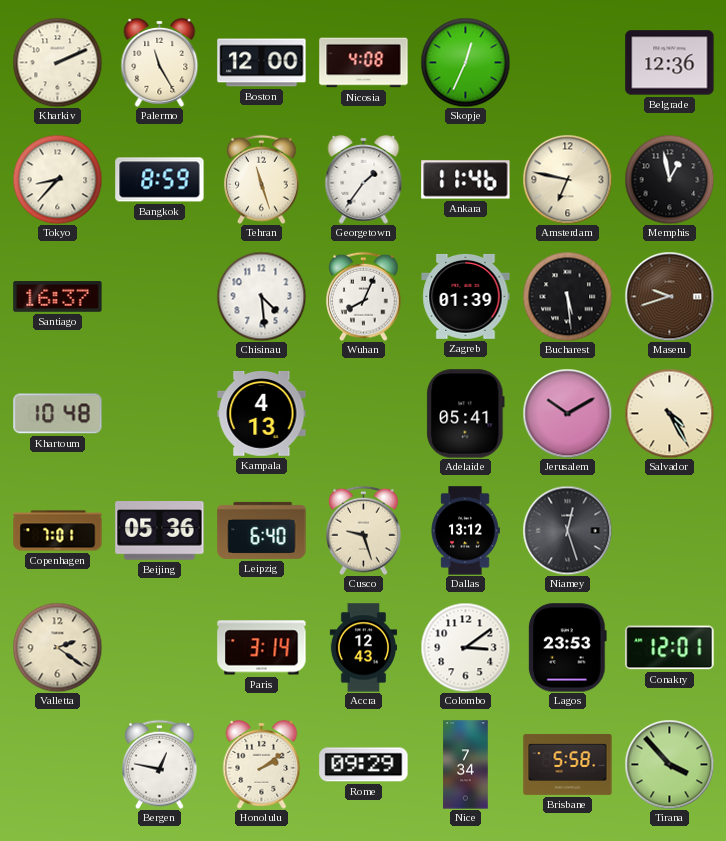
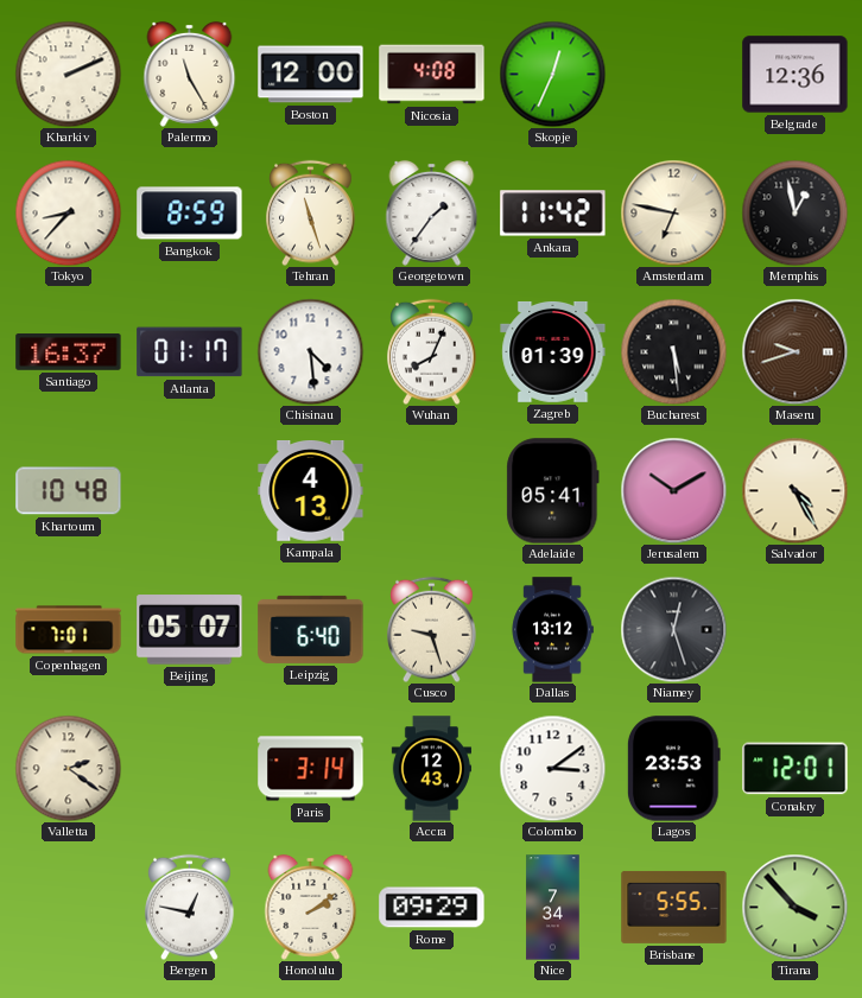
Ankara: 11:46 -> 11:42 (553, 214)
Atlanta: none -> 01:17 (190, 352)
Beijing: 05:36 -> 05:07 (190, 630)
Brisbane: 5:58 -> 5:55 (674, 907)
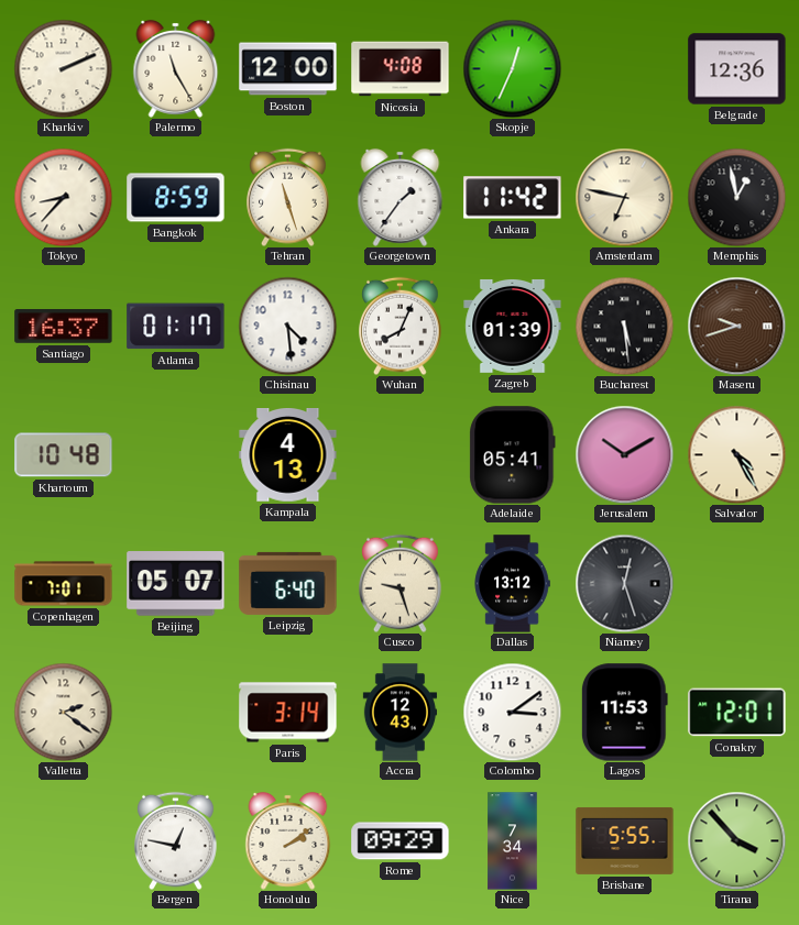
Lagos: 23:53 -> 11:53 (624, 713)
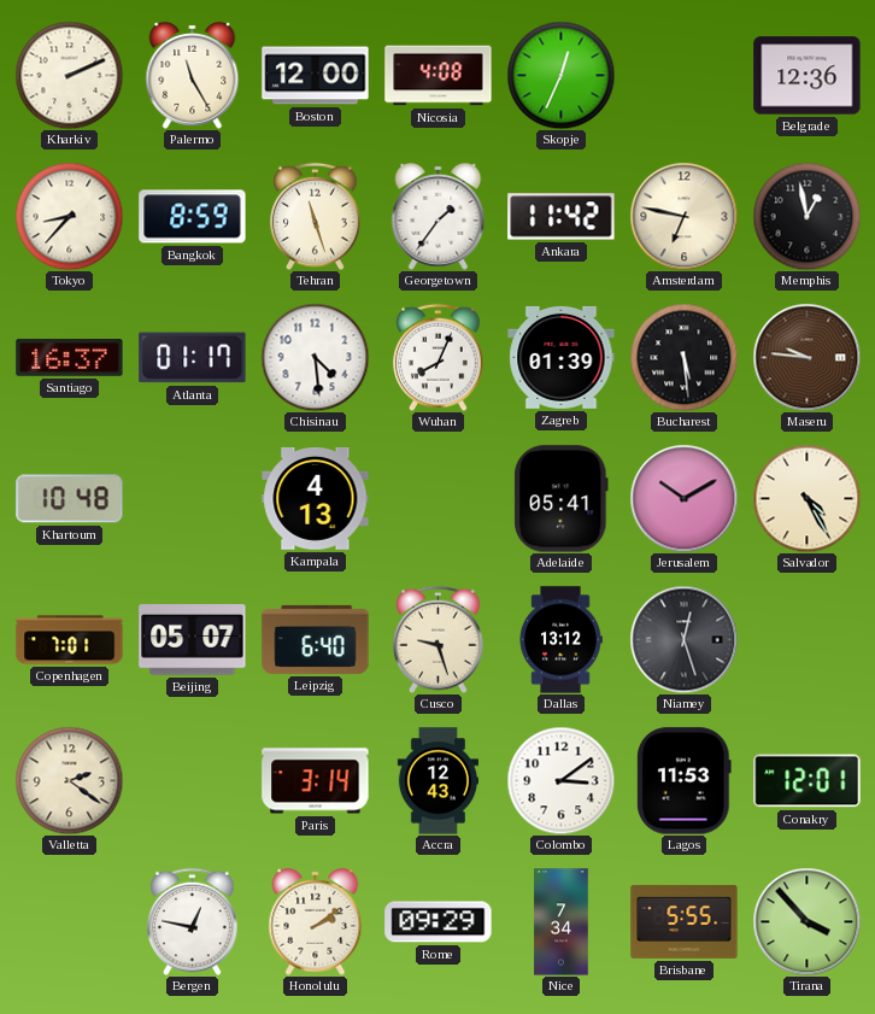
Maseru: 9:42 -> 9:46 (806, 357)
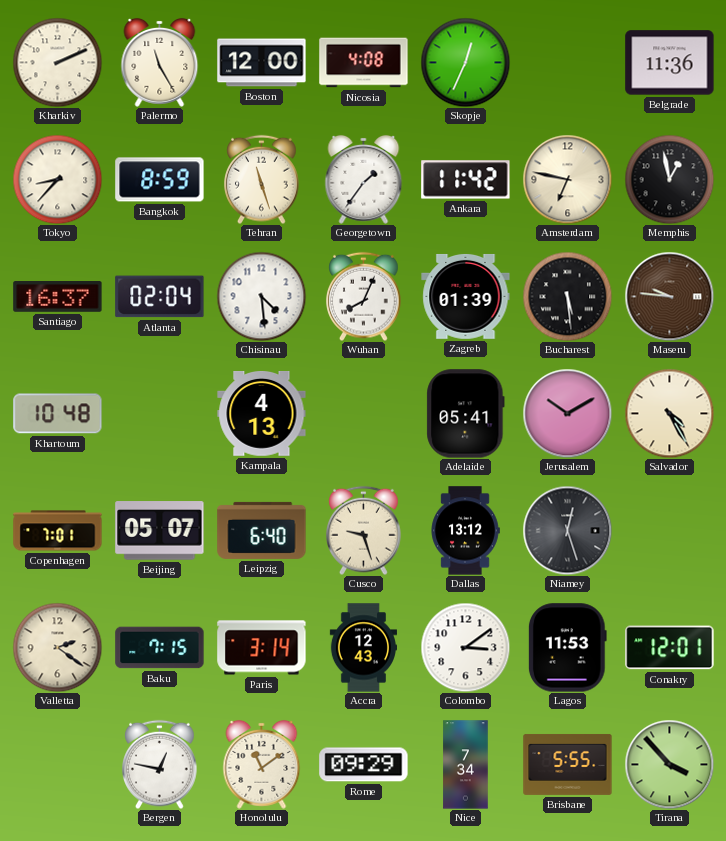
Belgrade: 12:36 -> 11:36 (670, 63)
Atlanta: 01:17 -> 02:04 (160, 297)
Baku: none -> 7:15 (160, 648)
Honolulu: 2:09 -> 11:09 (262, 764)
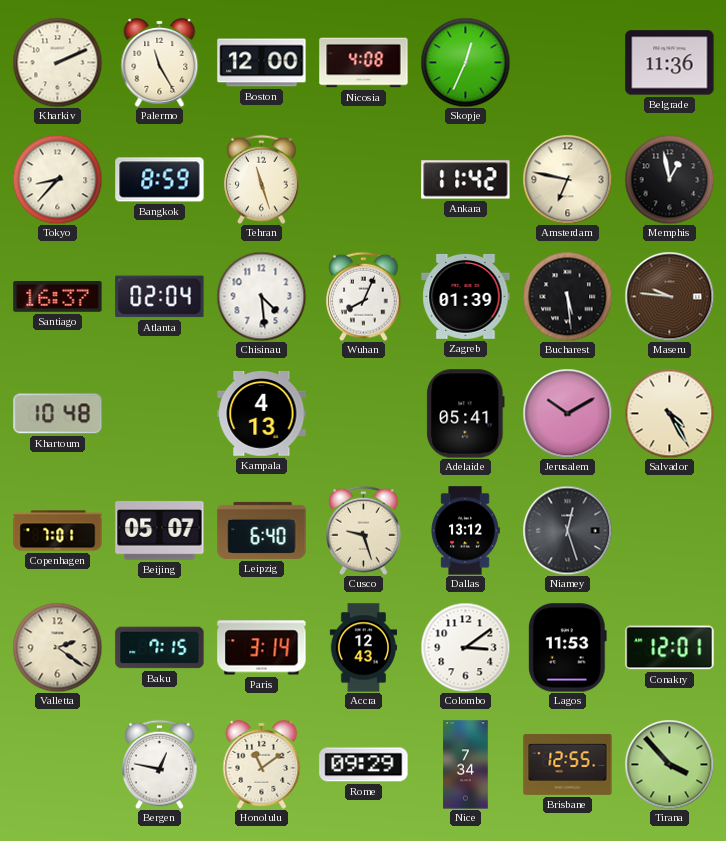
Georgetown: 1:36 -> none (364, 179)
Brisbane: 5:55 -> 12:55 (568, 764)
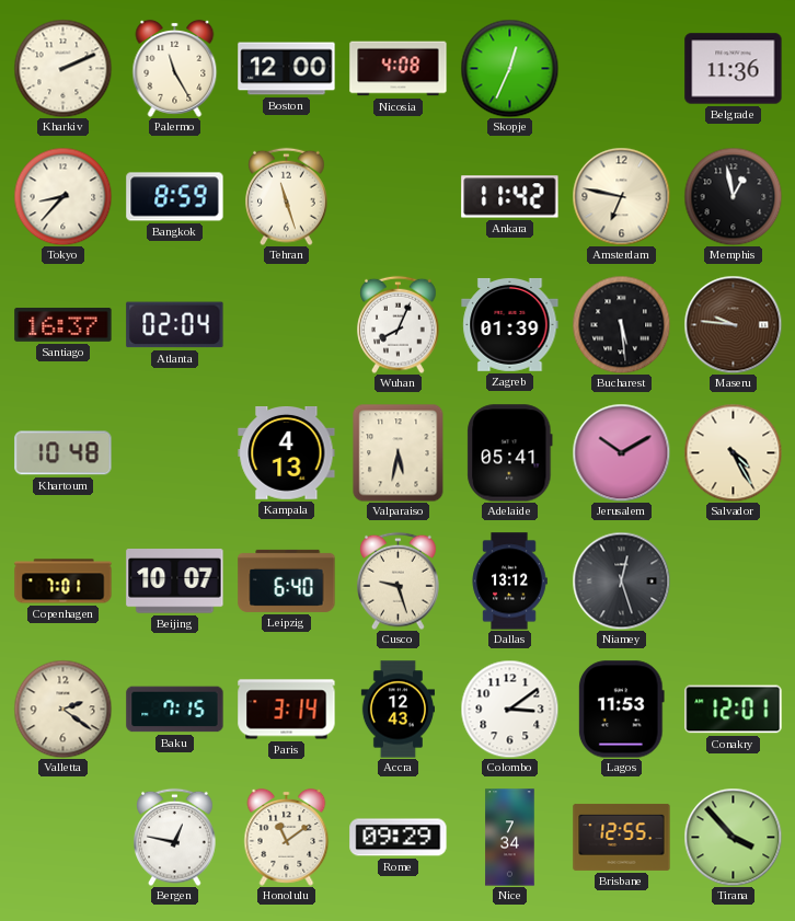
Chisinau: 4:29 -> none (261, 296)
Valparaiso: none -> 5:32 (399, 452)
Beijing: 05:07 -> 10:07 (175, 582)
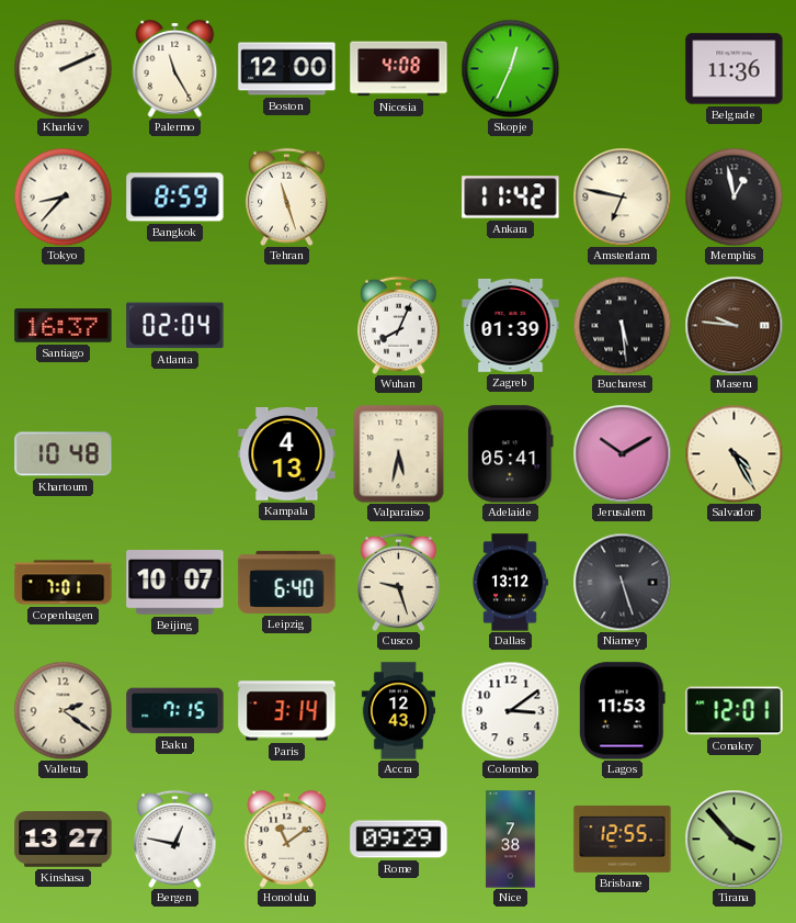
Niamey: 12:27 -> 5:27 (622, 582)
Kinshasa: none -> 13:27 (64, 840)
Nice: 7:34 -> 7:38 (511, 840)
